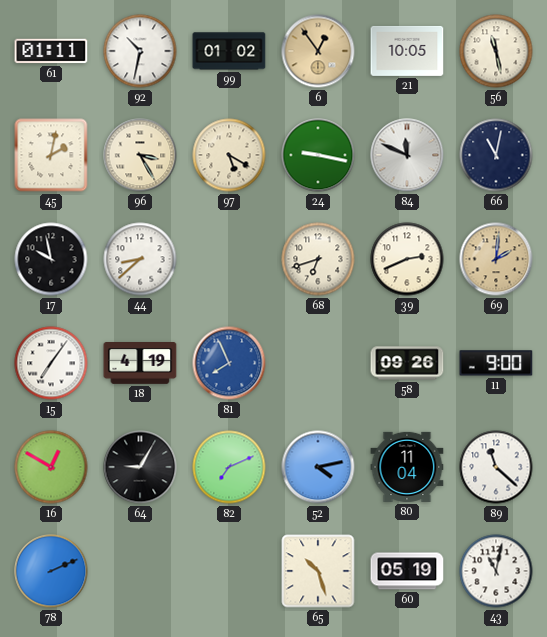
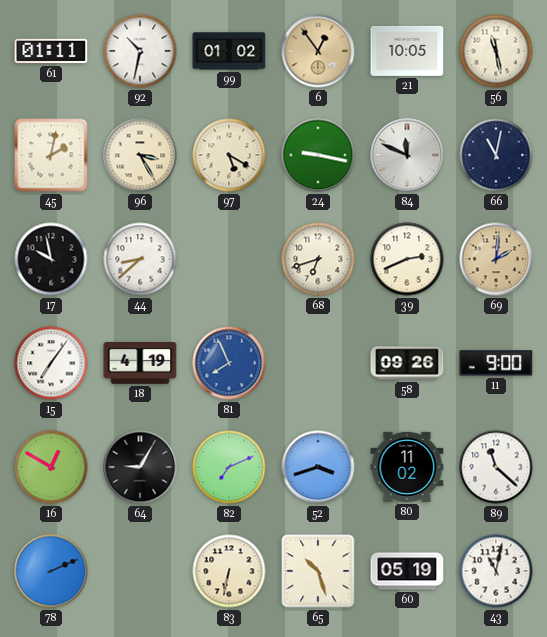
52: 4:13 -> 3:42 (318, 467)
80: 11:04 -> 11:02 (407, 467)
83: none -> 6:32 (229, 571)
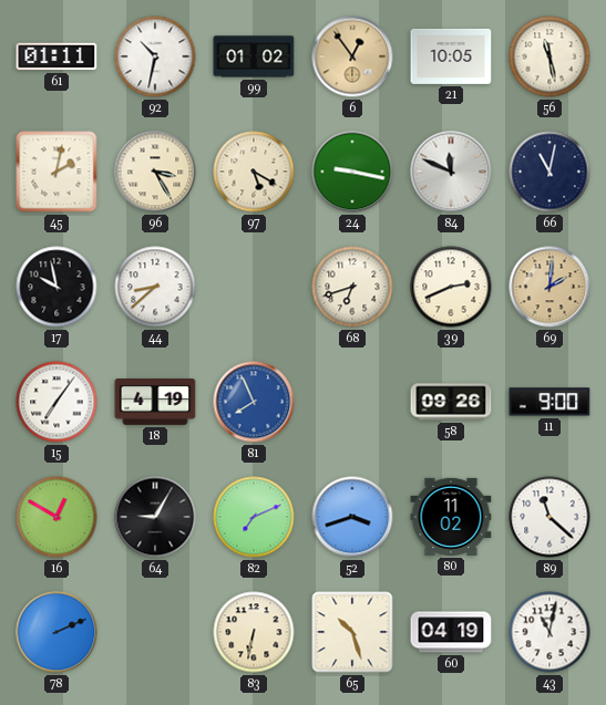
60: 05:19 -> 04:19 (451, 632)
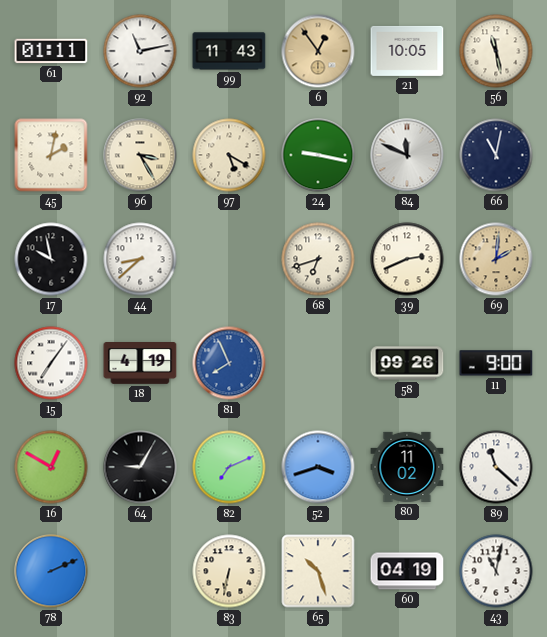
92: 10:32 -> 11:13 (140, 51)
99: 01:02 -> 11:43 (229, 51)
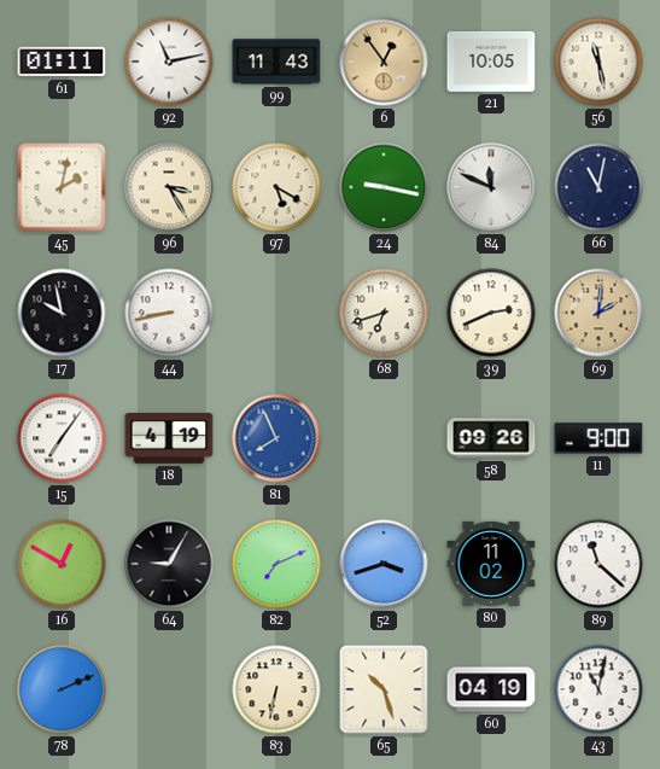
44: 8:38 -> 8:43 (169, 313)
